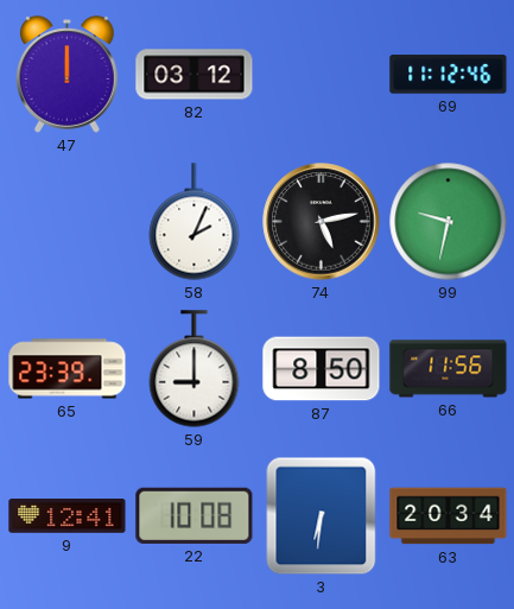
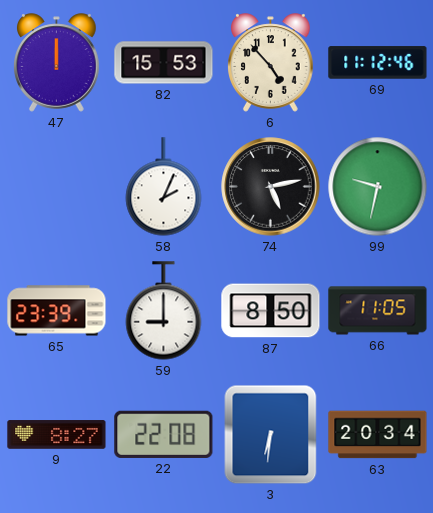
82: 03:12 -> 15:53 (164, 63)
6: none -> 4:53 (271, 63)
66: 11:56 -> 11:05 (378, 311)
9: 12:41 -> 8:27 (57, 435)
22: 10:08 -> 22:08 (164, 434)
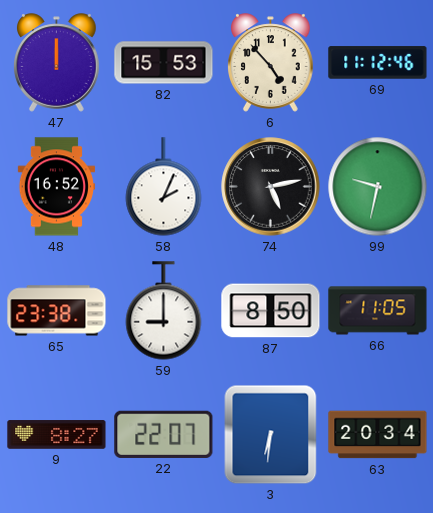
48: none -> 16:52 (56, 187)
65: 23:39 -> 23:38 (57, 311)
22: 22:08 -> 22:07 (164, 434)
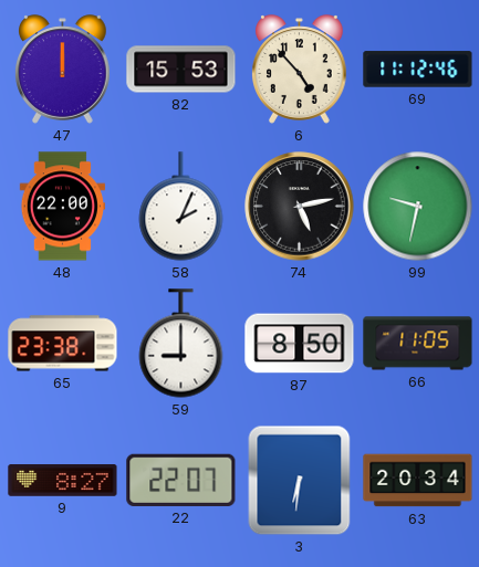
48: 16:52 -> 22:00 (62, 207)
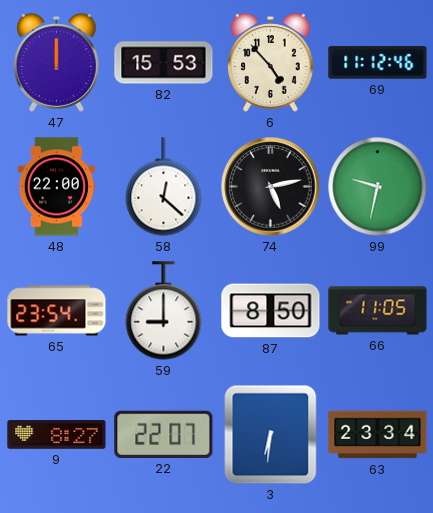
58: 2:04 -> 12:22 (164, 187)
65: 23:38 -> 23:54 (57, 311)
63: 20:34 -> 23:34 (378, 435)
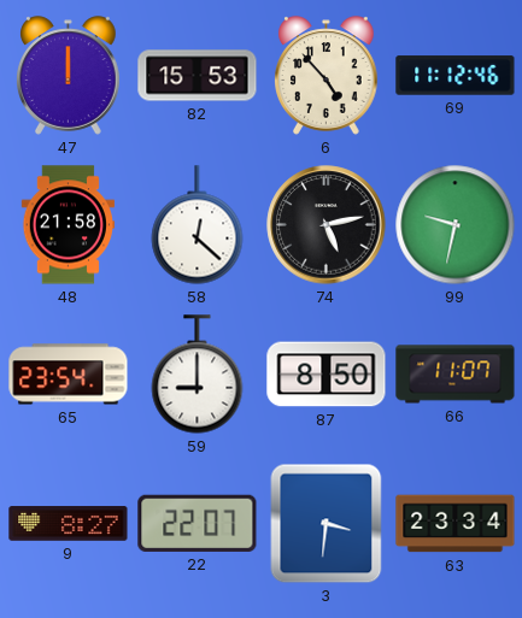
48: 22:00 -> 21:58 (68, 225)
66: 11:05 -> 11:07 (456, 375)
3: 6:31 -> 3:31 (327, 524)
